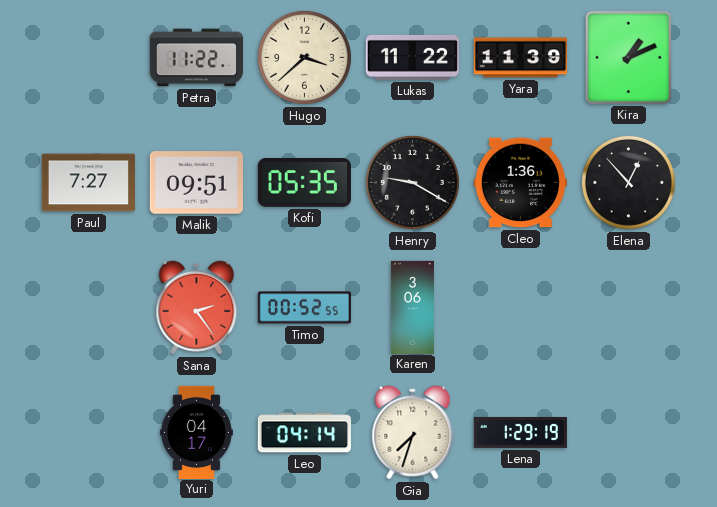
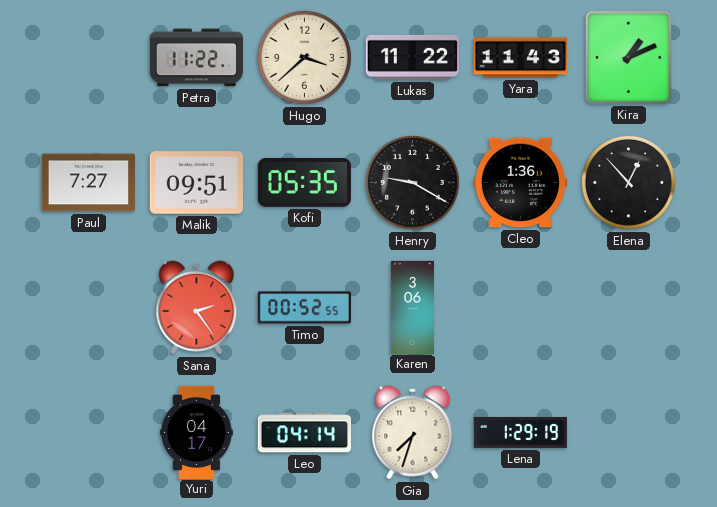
Yara: 11:39 -> 11:43 (520, 58)
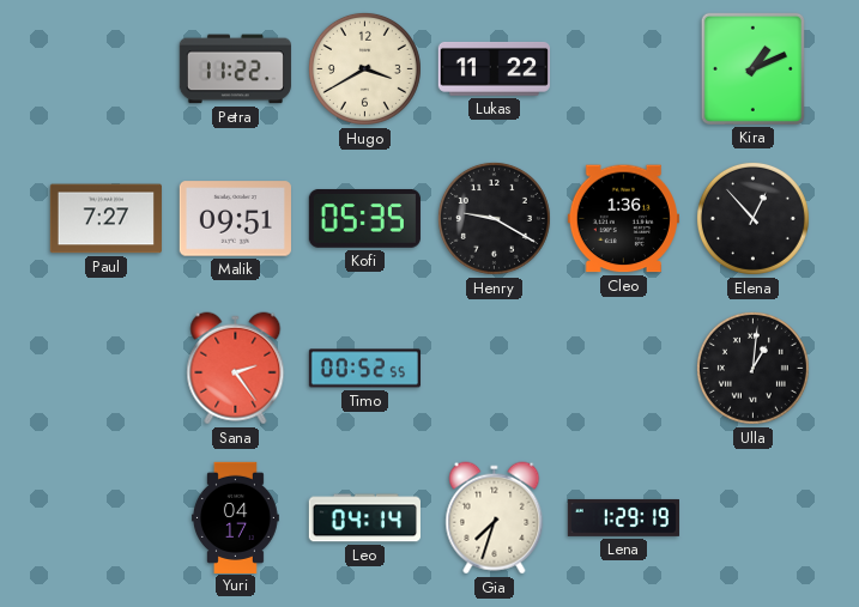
Hugo: 3:38 -> 3:40 (364, 68)
Yara: 11:43 -> none (520, 58)
Karen: 3:06 -> none (412, 307)
Ulla: none -> 1:01 (752, 368)
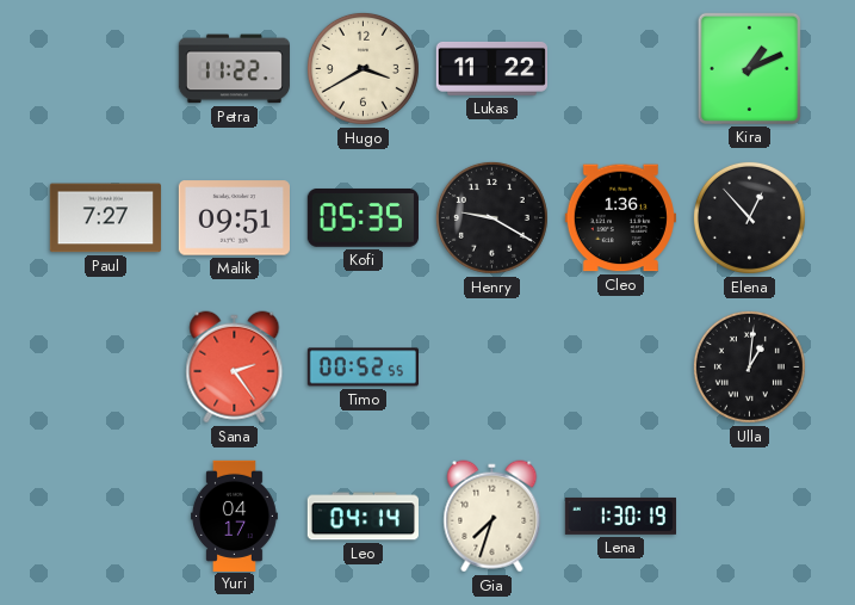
Lena: 1:29 -> 1:30 (620, 516)
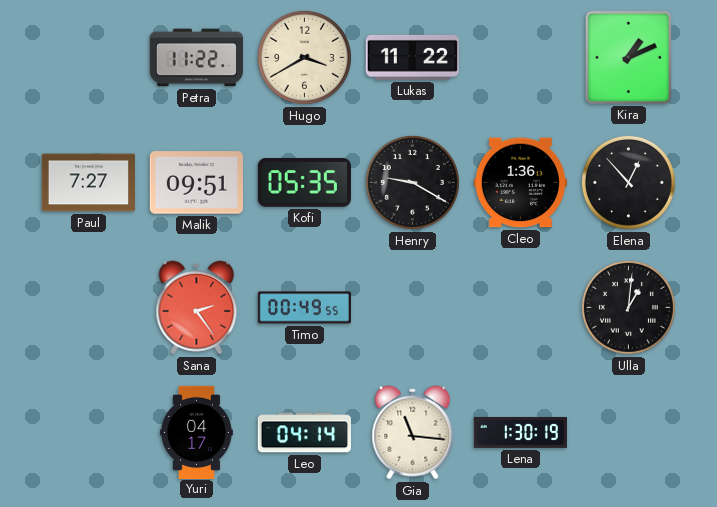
Timo: 00:52 -> 00:49 (304, 308)
Gia: 7:33 -> 11:16 (413, 433)
